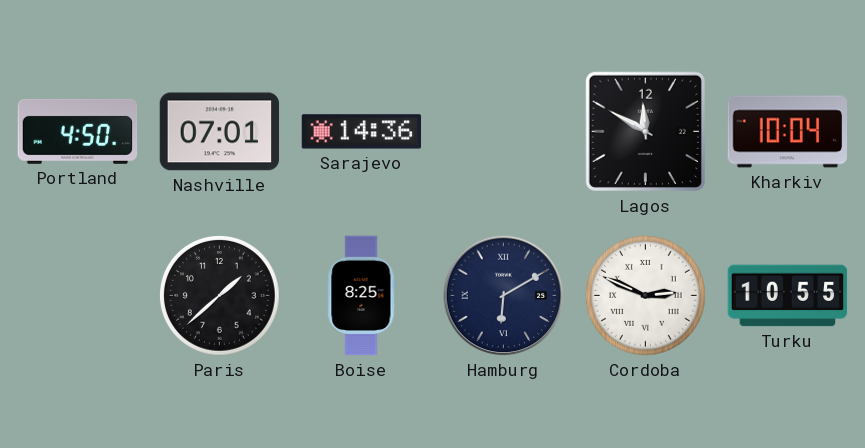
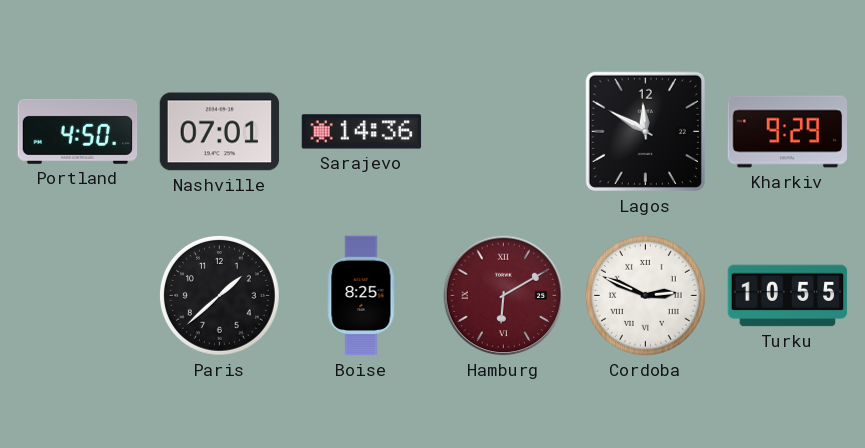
Kharkiv: 10:04 -> 9:29 (788, 132)
Hamburg dial: navy -> burgundy (504, 296)
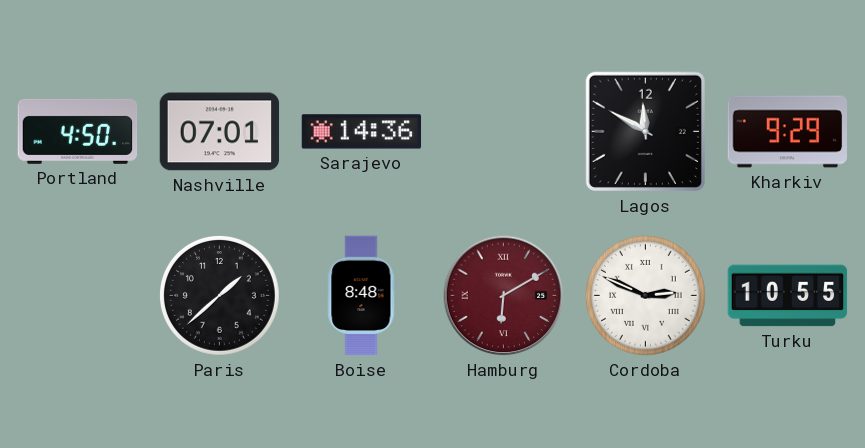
Boise: 8:25 -> 8:48 (362, 296)
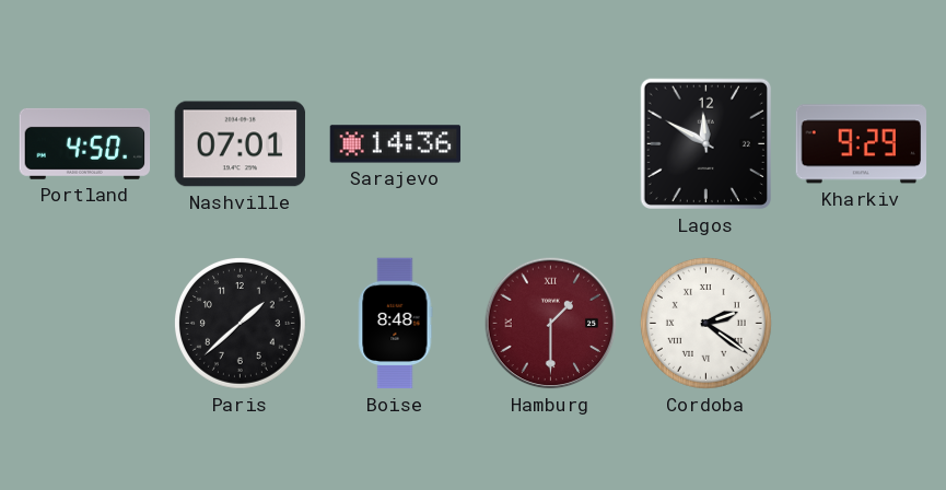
Hamburg: 6:10 -> 1:30 (551, 324)
Cordoba: 2:49 -> 2:21 (706, 324)
Turku: 10:55 -> none (788, 296)
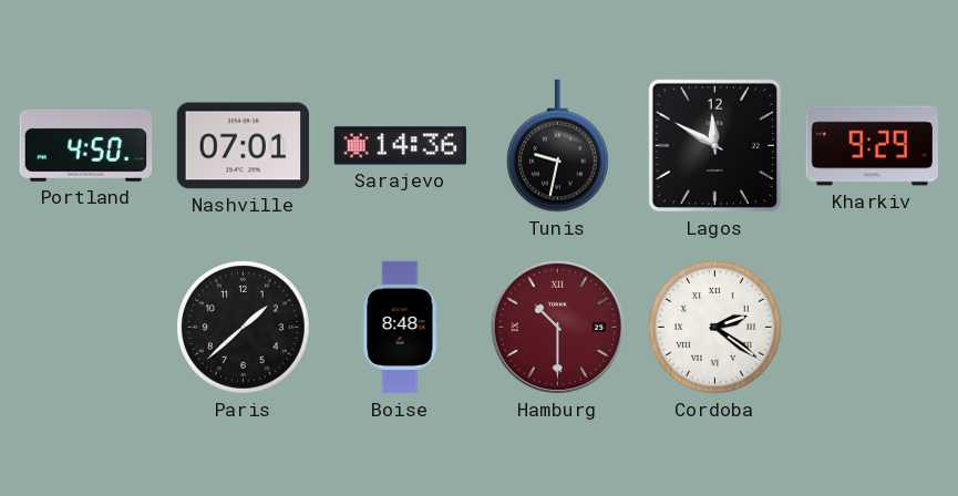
Tunis: none -> 9:32 (557, 146)
Hamburg: 1:30 -> 10:30 (558, 328)
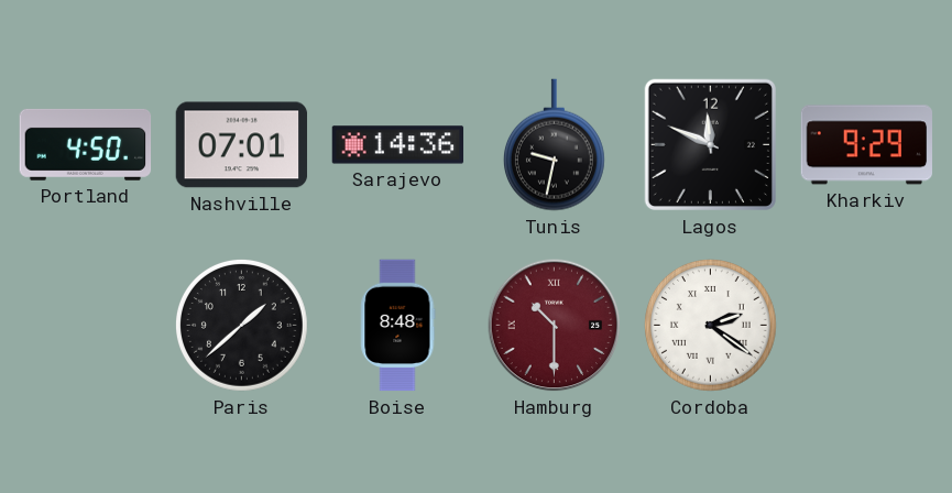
Lagos: 11:50 -> 11:49 (710, 144)
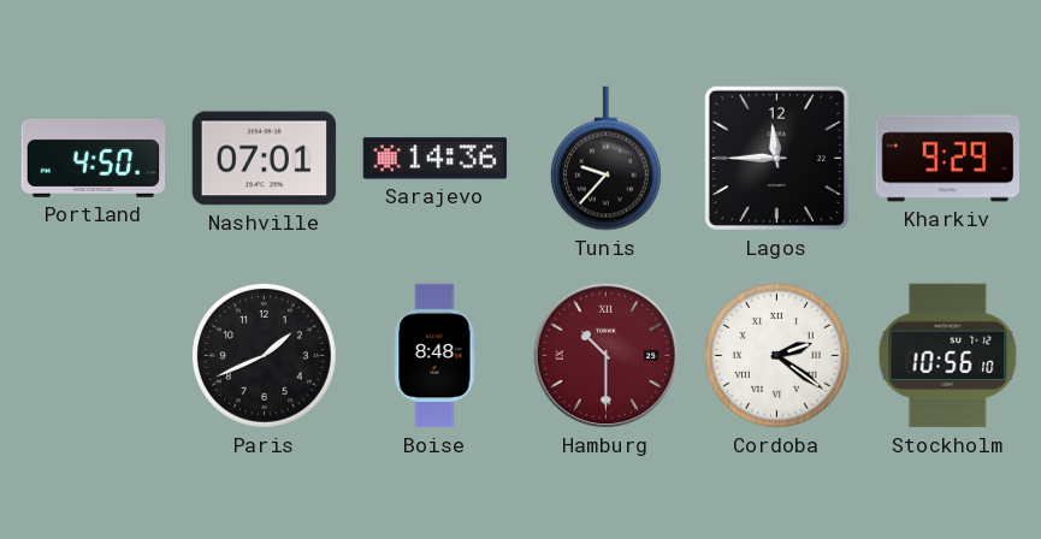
Tunis: 9:32 -> 9:37 (605, 159)
Lagos: 11:49 -> 11:45 (776, 158)
Paris: 1:38 -> 1:41 (265, 356)
Stockholm: none -> 10:56 (948, 356)
